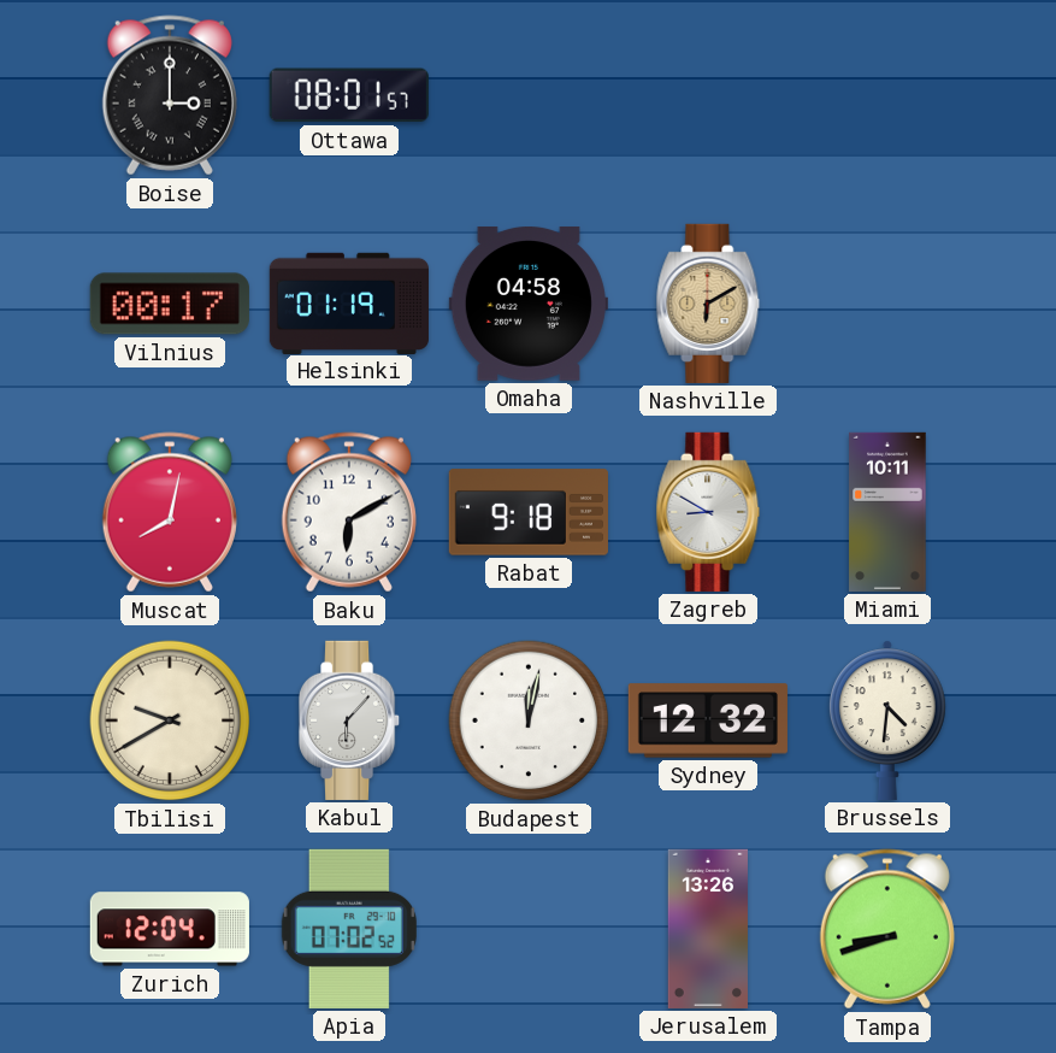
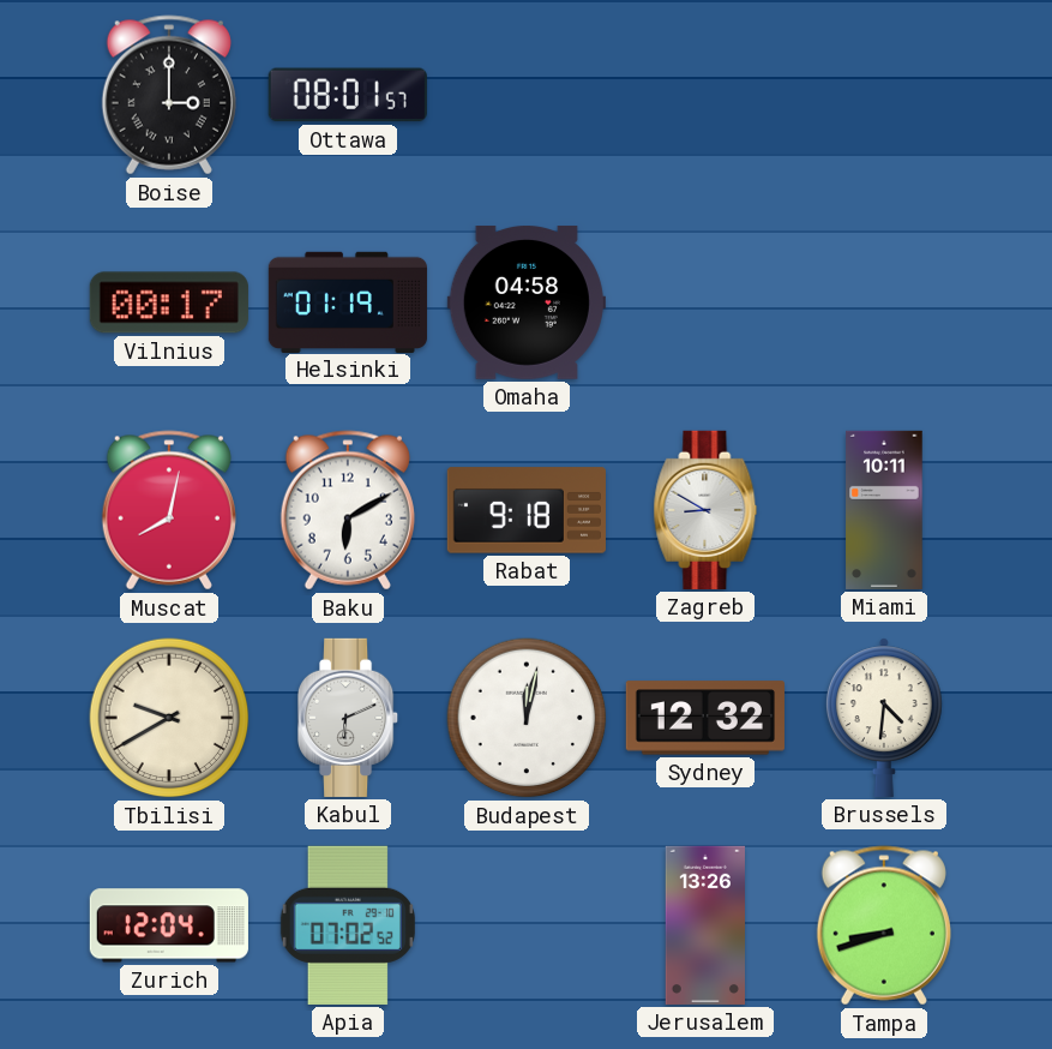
Nashville: 6:10 -> none (708, 304)
Kabul: 6:07 -> 6:11 (349, 718)
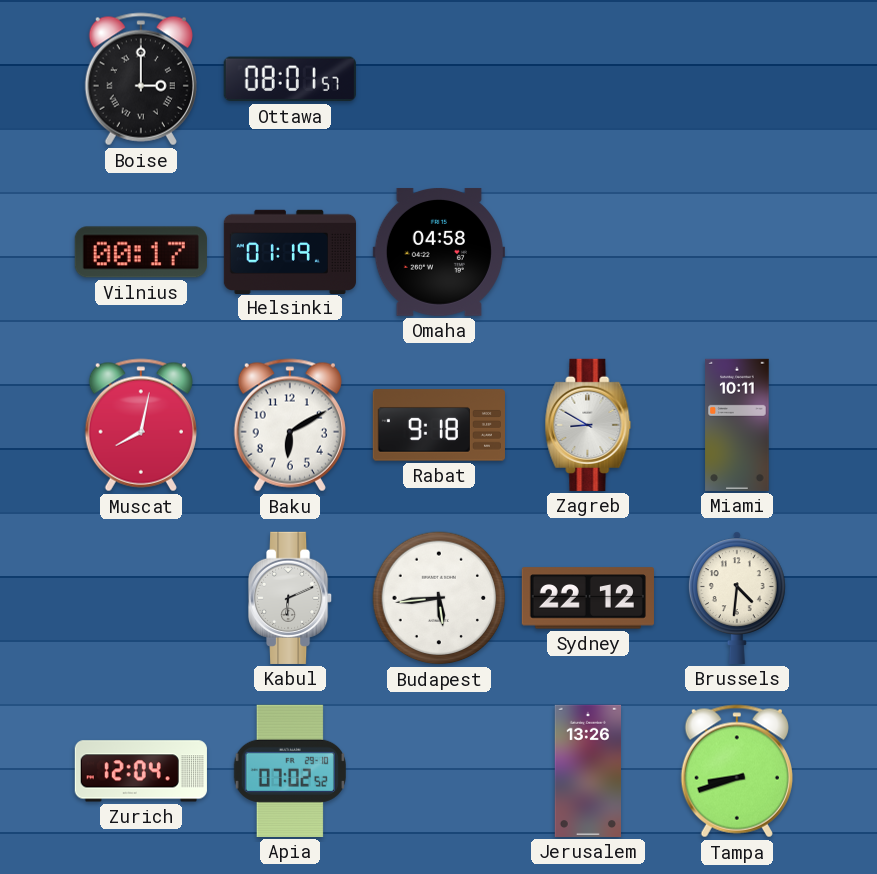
Tbilisi: 9:40 -> none (169, 718)
Budapest: 12:02 -> 5:44 (439, 598)
Sydney: 12:32 -> 22:12 (588, 598)
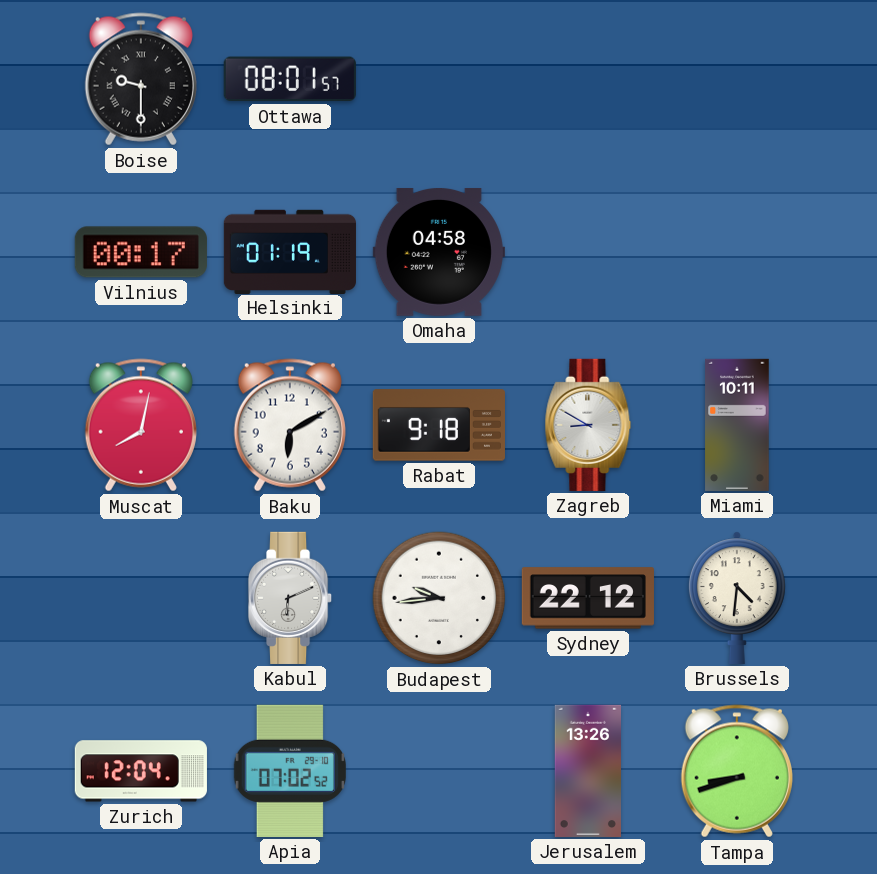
Boise: 3:00 -> 9:30 (141, 79)
Budapest: 5:44 -> 9:44 (439, 598)
